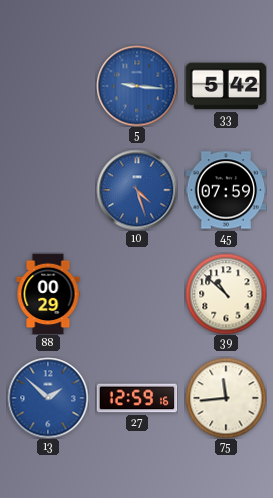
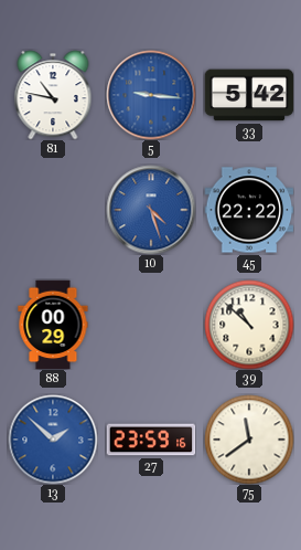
81: none -> 10:47 (53, 95)
45: 07:59 -> 22:22 (249, 210)
27: 12:59 -> 23:59 (151, 440)
75: 11:44 -> 11:39 (249, 440)
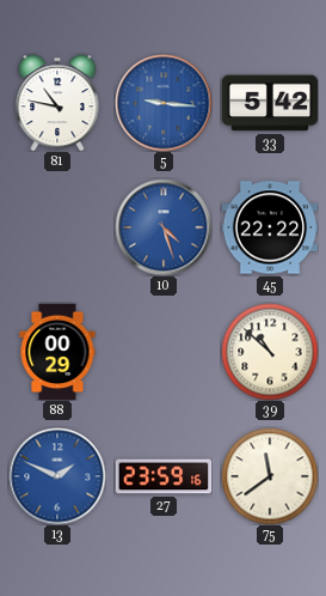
13: 1:52 -> 1:49 (57, 476)
